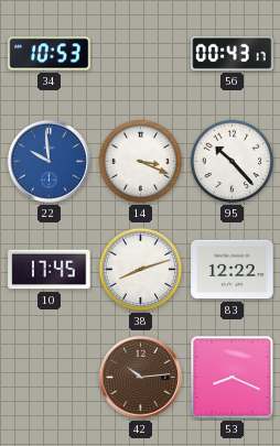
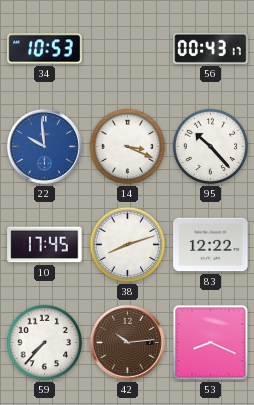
59: none -> 7:37 (45, 343)
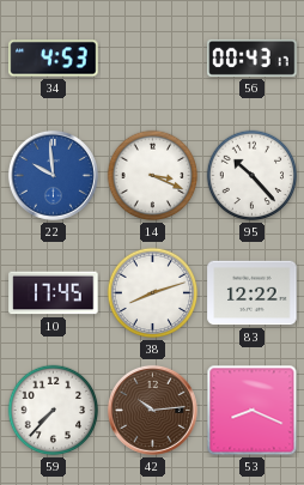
34: 10:53 -> 4:53 (54, 59)
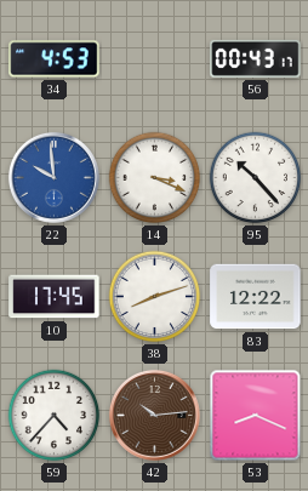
59: 7:37 -> 4:37 (55, 416)
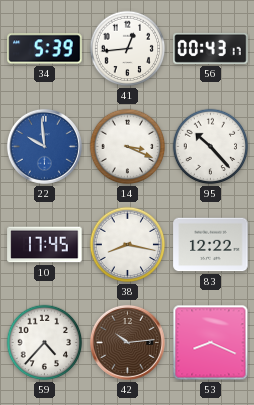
34: 4:53 -> 5:39 (45, 49)
41: none -> 12:44 (128, 49)
38: 8:12 -> 8:17 (128, 245)
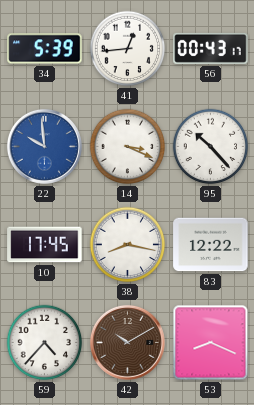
42: 10:14 -> 10:10 (127, 342)
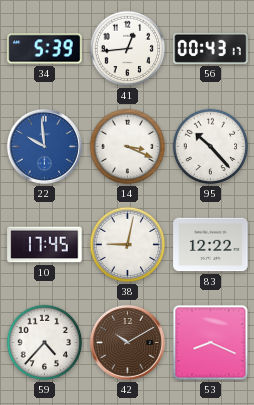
38: 8:17 -> 9:02 (128, 245)
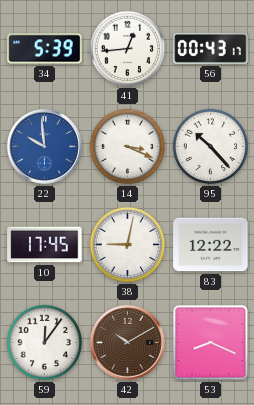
59: 4:37 -> 12:06 (45, 343)
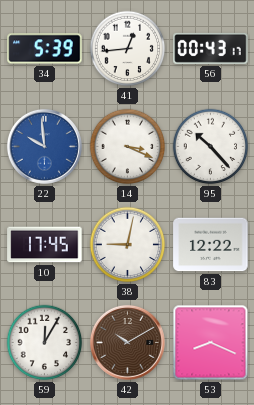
59: 12:06 -> 12:05 (45, 343)
